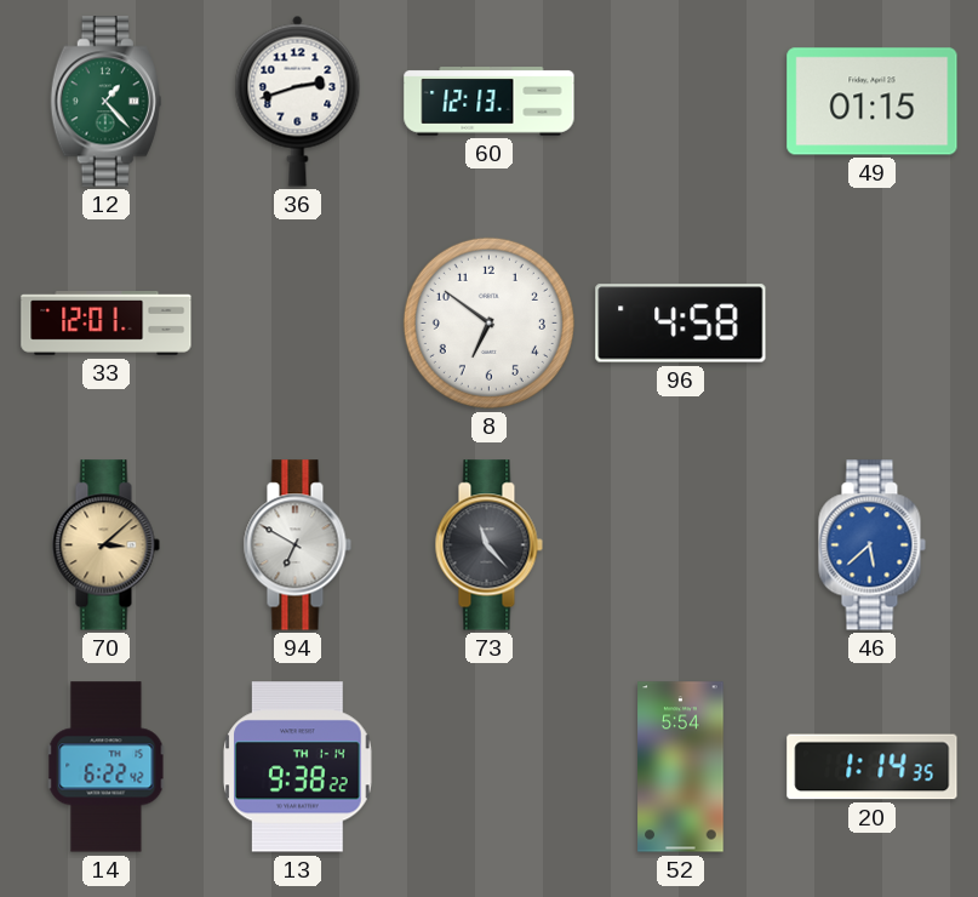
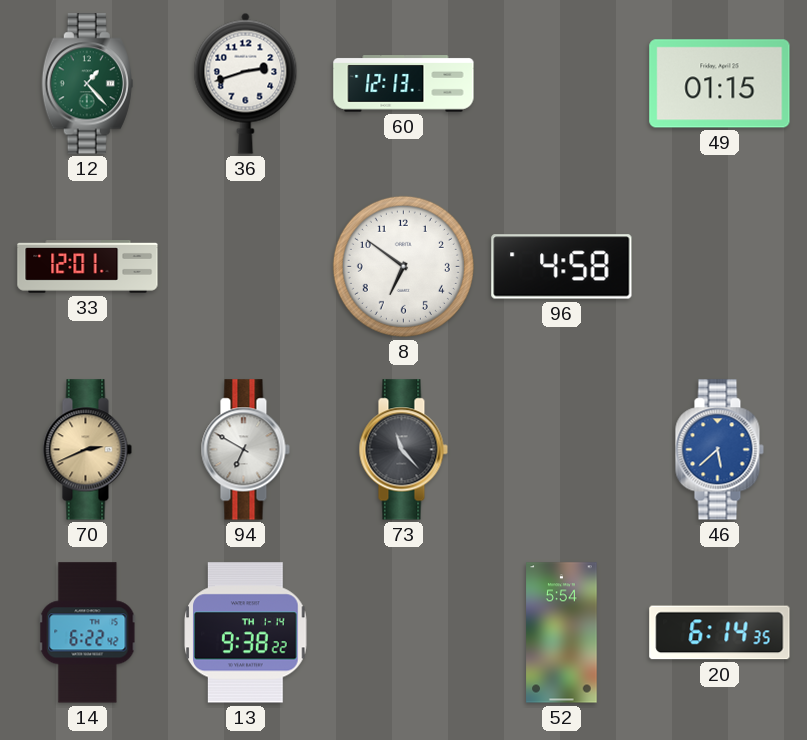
70: 3:08 -> 2:41 (87, 450)
20: 1:14 -> 6:14 (720, 633)
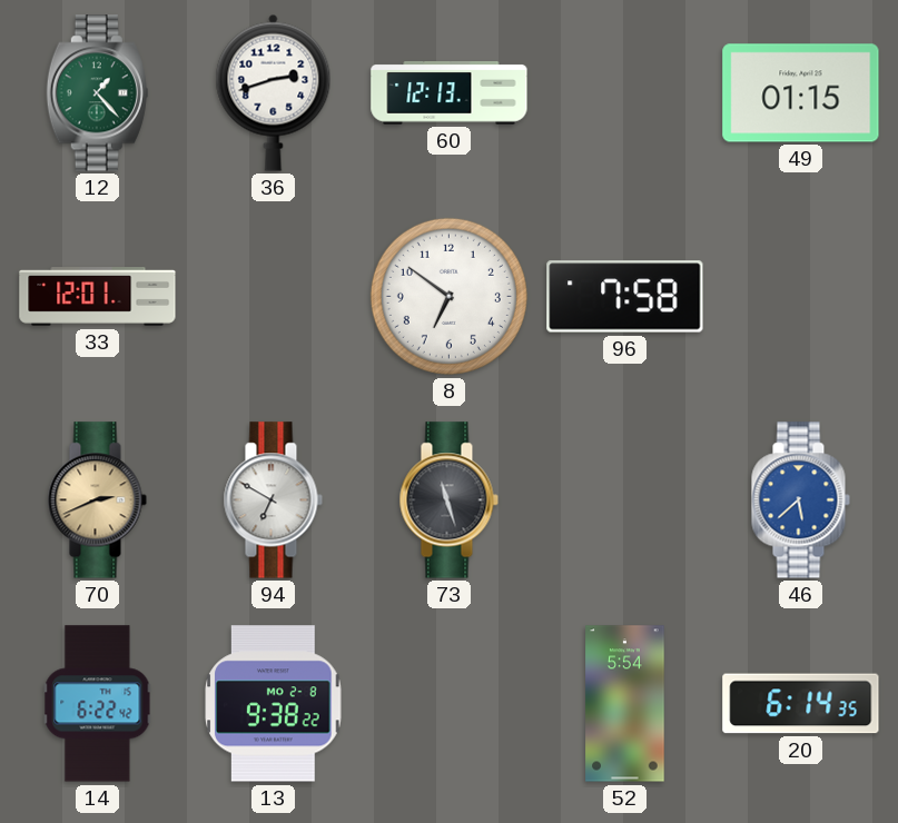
96: 4:58 -> 7:58 (625, 297)
73: 11:23 -> 11:27 (448, 500)
13 date: TH 1-14 -> MO 2-8 (274, 704)
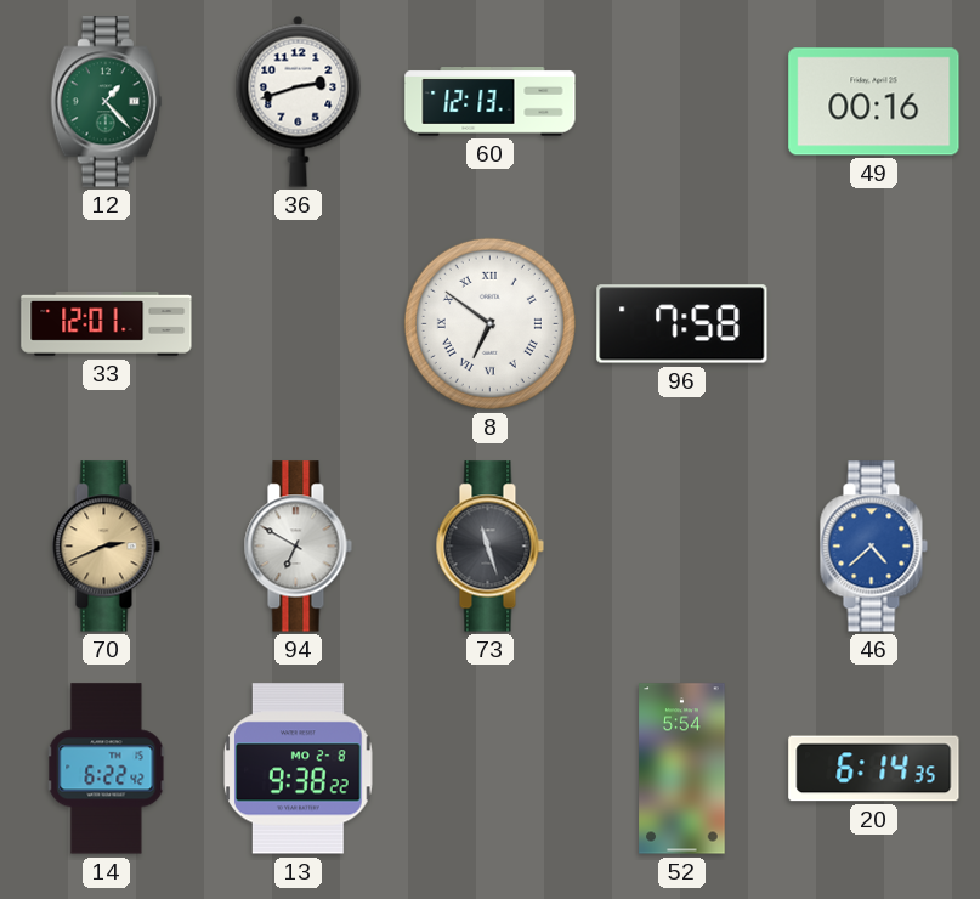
49: 01:15 -> 00:16 (874, 102)
8 numerals: Arabic -> Roman (489, 323)
46: 5:38 -> 4:38 (873, 547)
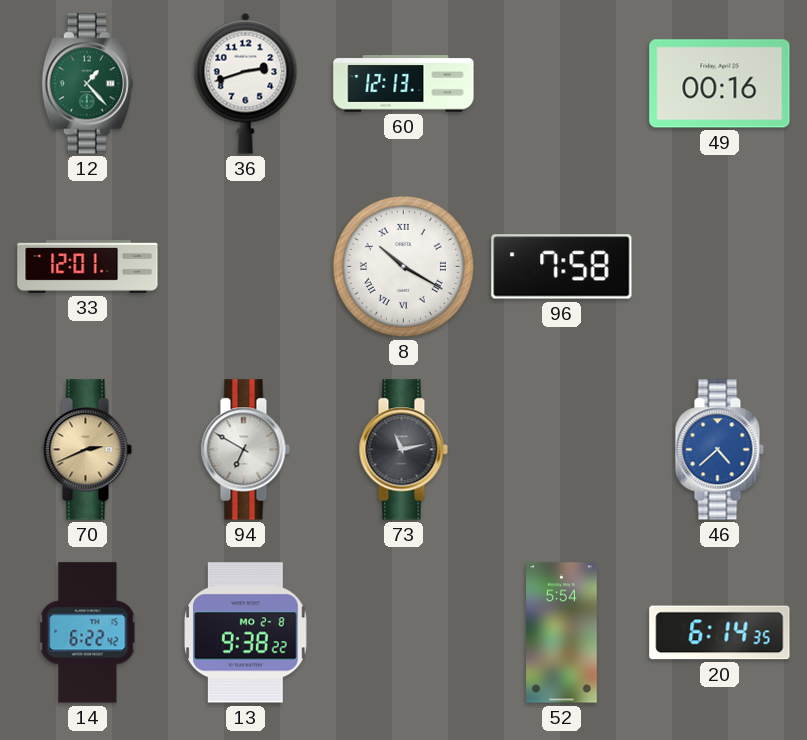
8: 6:51 -> 10:20 (403, 266)
73: 11:27 -> 11:13 (403, 450)
